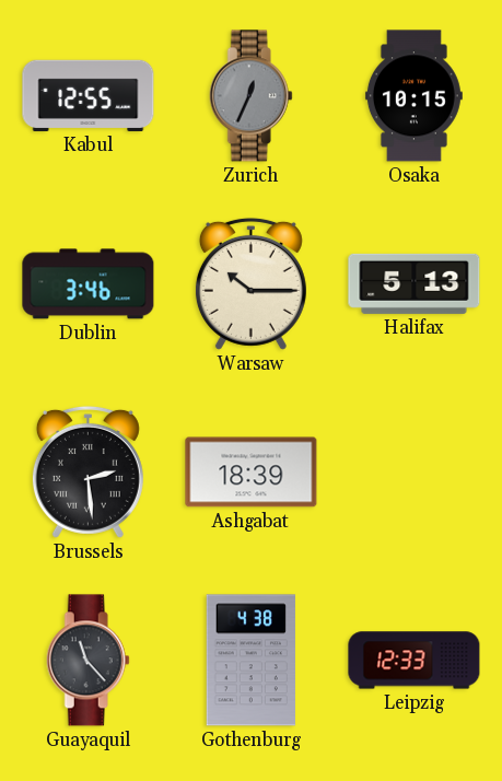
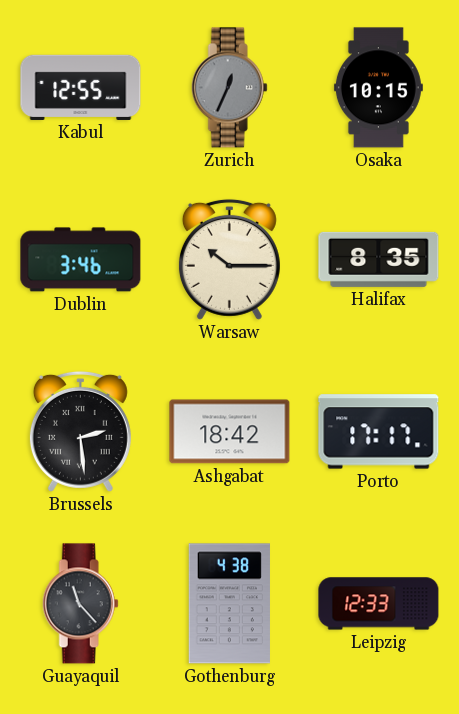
Halifax: 5:13 -> 8:35 (379, 259)
Ashgabat: 18:39 -> 18:42 (230, 432)
Porto: none -> 17:17 (379, 432)
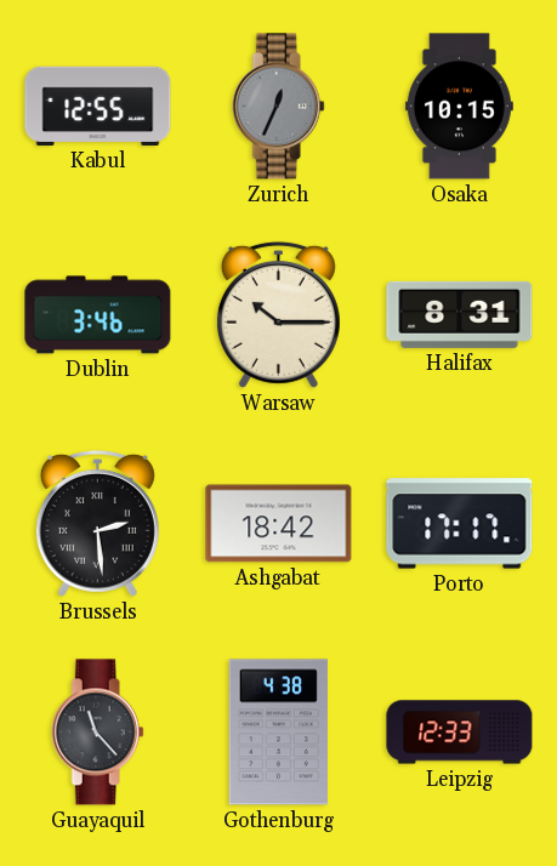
Halifax: 8:35 -> 8:31 (460, 314)
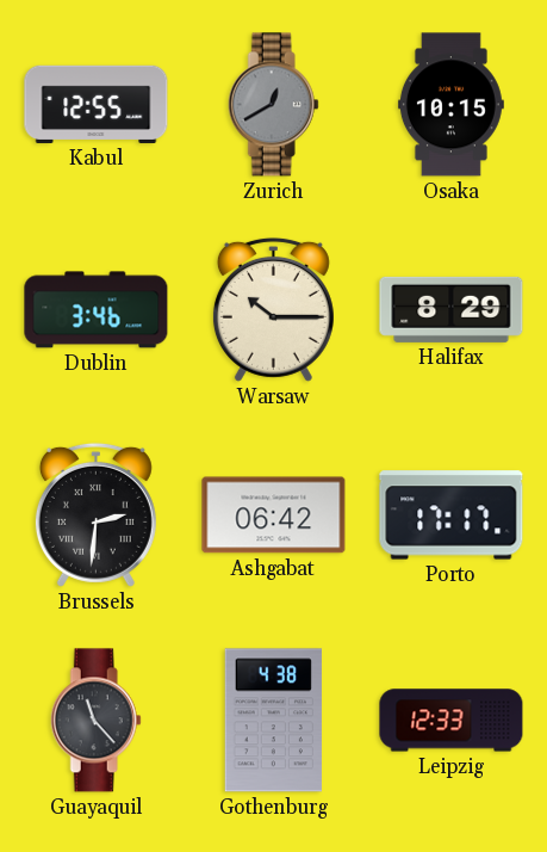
Zurich: 12:34 -> 12:40 (273, 105)
Halifax: 8:31 -> 8:29 (452, 309)
Brussels: 2:29 -> 2:31 (95, 514)
Ashgabat: 18:42 -> 06:42 (274, 515)
